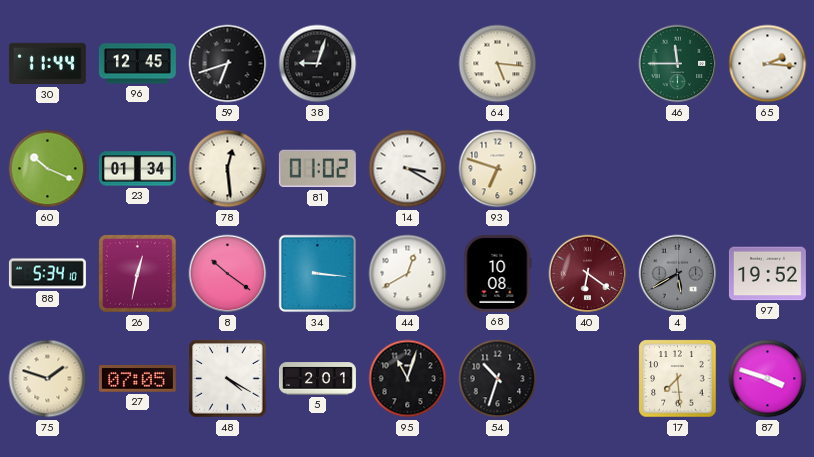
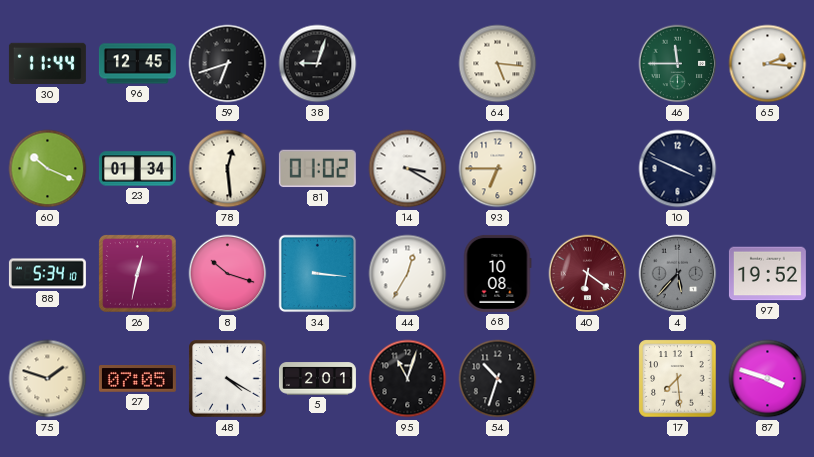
93: 6:48 -> 6:45 (498, 169)
10: none -> 3:49 (678, 169)
8: 10:21 -> 10:18 (228, 274)
44: 12:40 -> 12:35 (408, 274)
4: 5:40 -> 5:37 (678, 274)
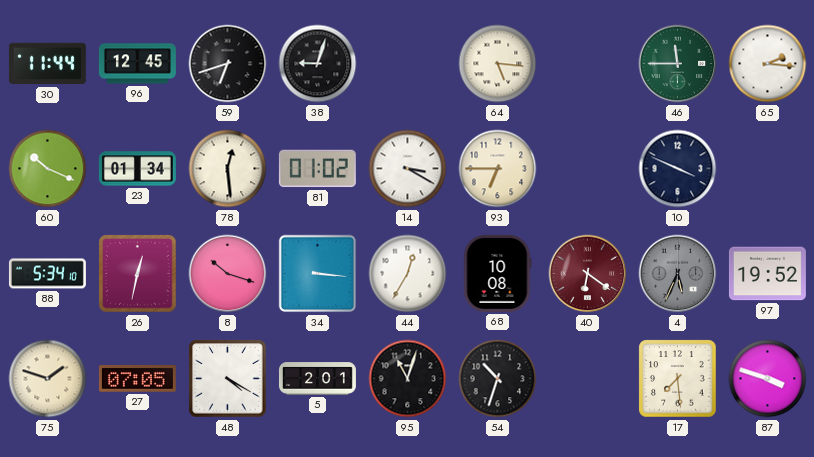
4: 5:37 -> 5:34 (678, 274)
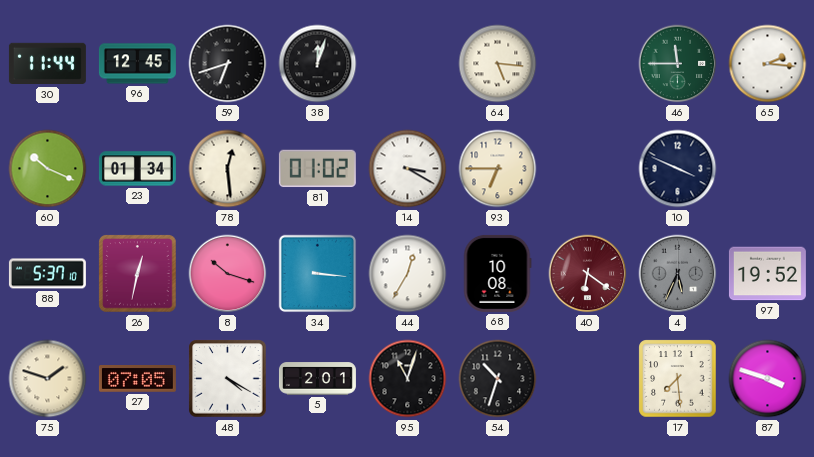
38: 9:03 -> 12:03 (318, 64)
88: 5:34 -> 5:37 (47, 274)
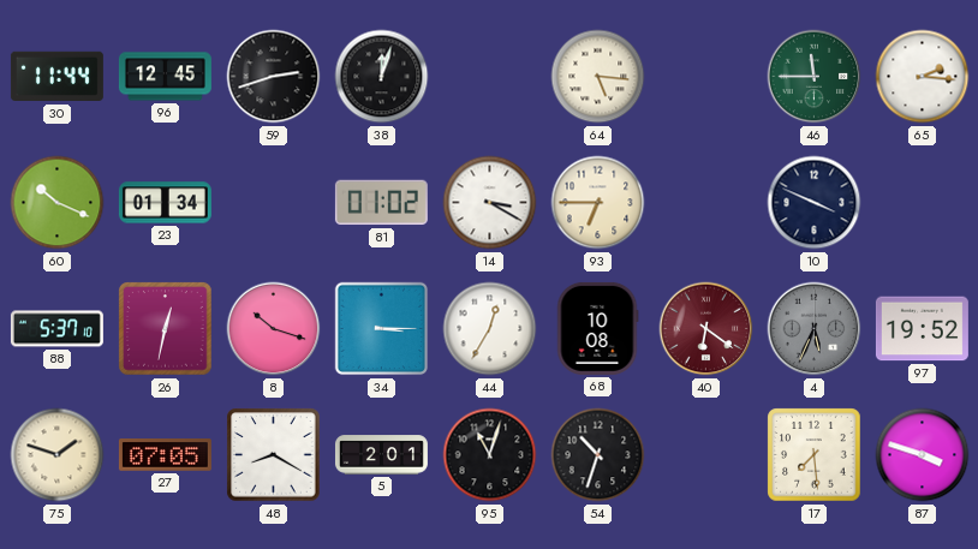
59: 6:42 -> 2:42 (274, 77)
78: 12:29 -> none (228, 169)
34: 3:16 -> 3:15 (382, 329)
48: 4:20 -> 8:20 (274, 455)
